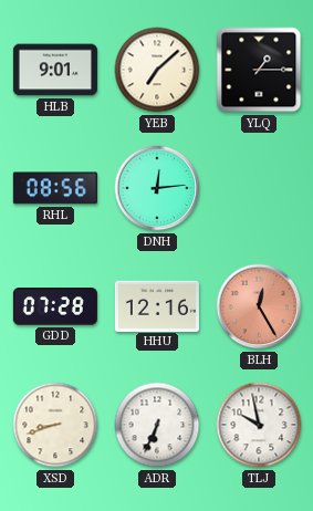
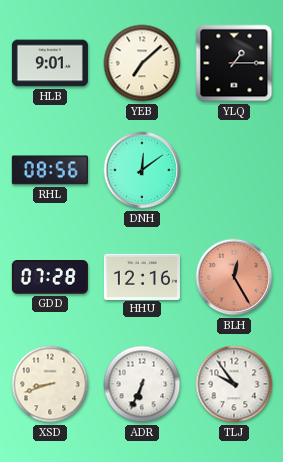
DNH: 12:14 -> 12:09 (142, 170)
TLJ: 9:58 -> 9:54 (234, 384)
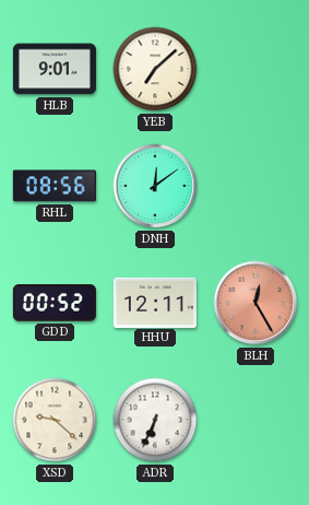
YLQ: 1:15 -> none (234, 63)
GDD: 07:28 -> 00:52 (55, 303)
HHU: 12:16 -> 12:11 (155, 302)
XSD: 8:42 -> 9:22 (55, 420)
TLJ: 9:54 -> none (234, 384)
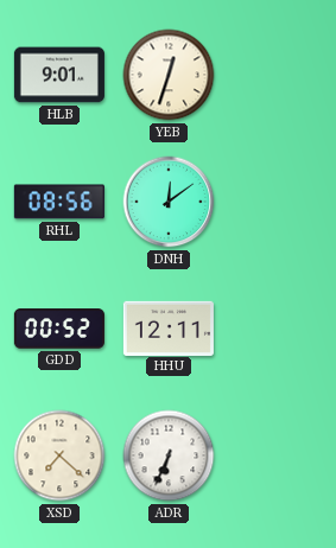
YEB: 7:08 -> 12:33 (169, 75)
BLH: 12:25 -> none (255, 303)
XSD: 9:22 -> 7:22 (59, 455)
